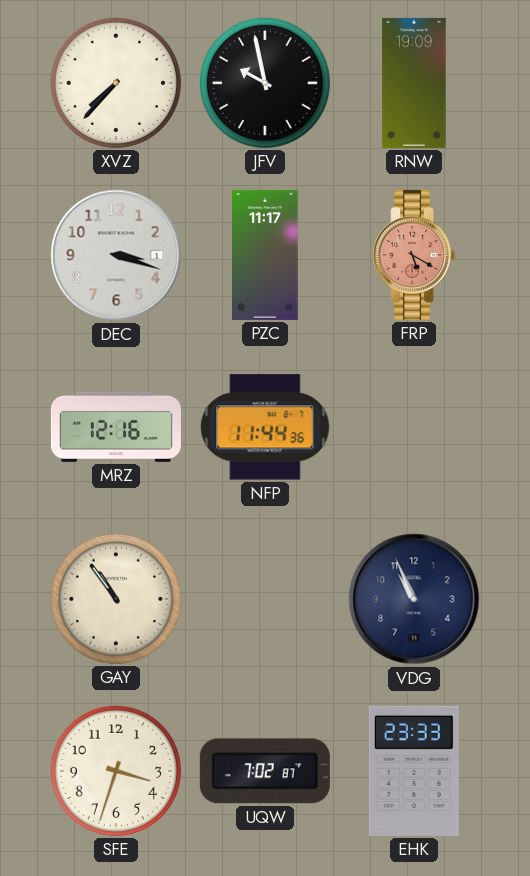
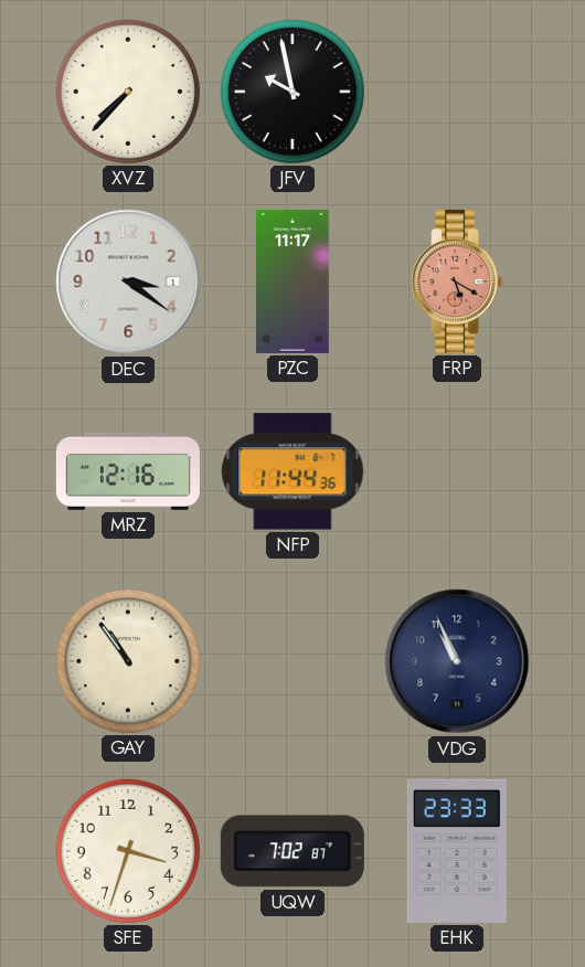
RNW: 19:09 -> none (414, 83)
DEC: 3:18 -> 3:21 (128, 281)
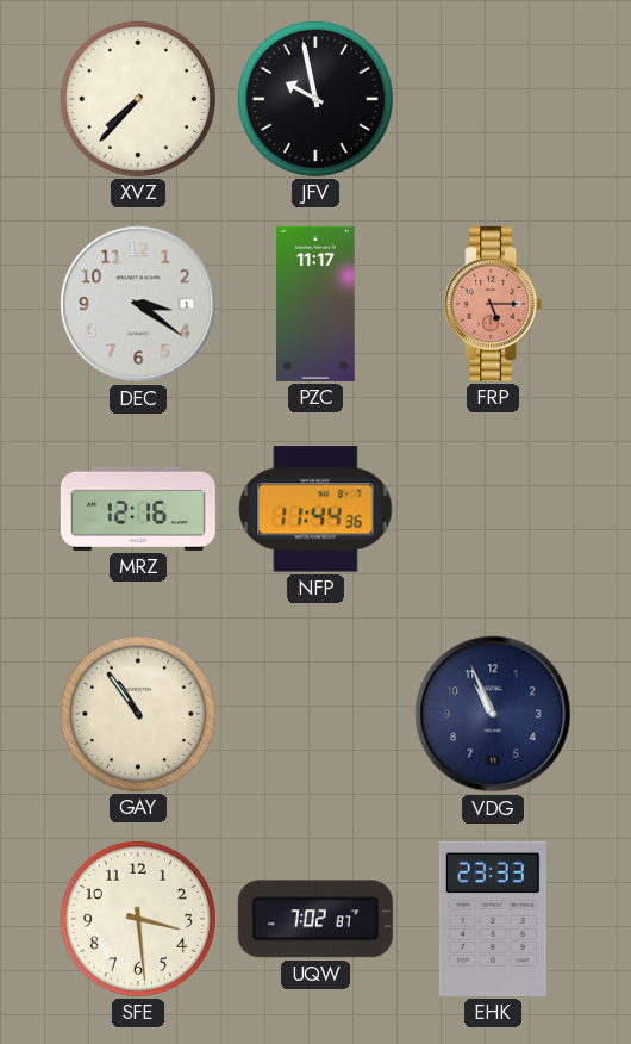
FRP: 5:20 -> 5:15 (493, 304)
SFE: 3:33 -> 3:29 (138, 919)
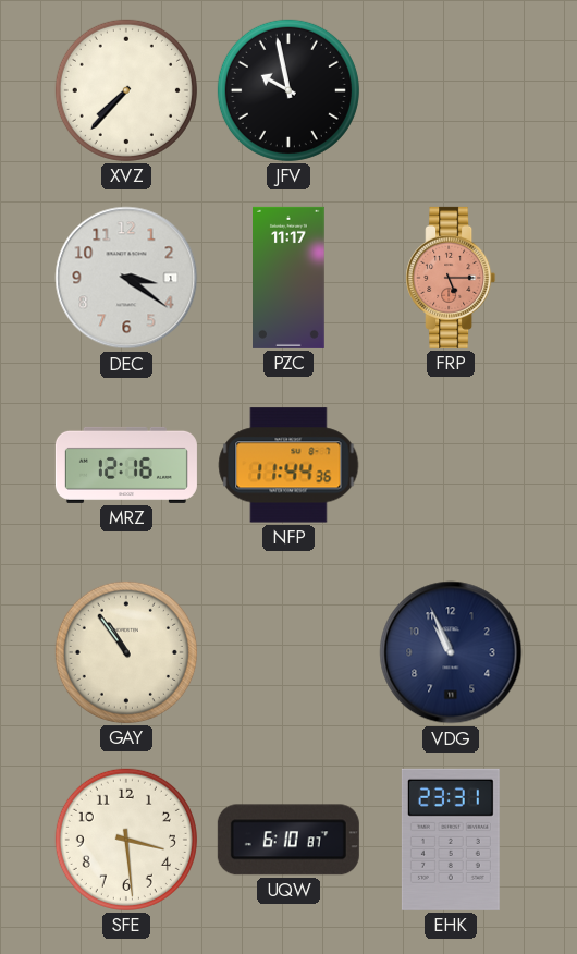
UQW: 7:02 -> 6:10 (288, 840)
EHK: 23:33 -> 23:31 (451, 840)
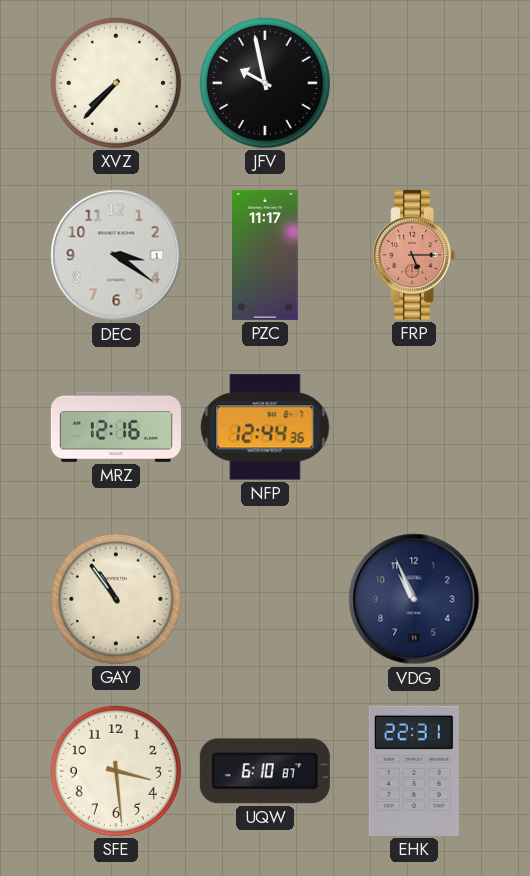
NFP: 11:44 -> 12:44 (265, 427)
EHK: 23:31 -> 22:31 (414, 771)
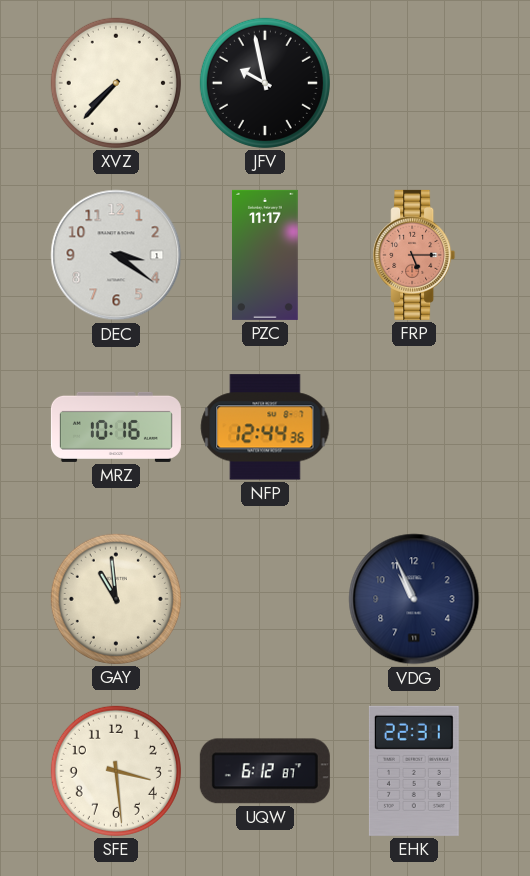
MRZ: 12:16 -> 10:16 (116, 427)
GAY: 10:54 -> 10:59 (116, 599)
UQW: 6:10 -> 6:12 (265, 771)
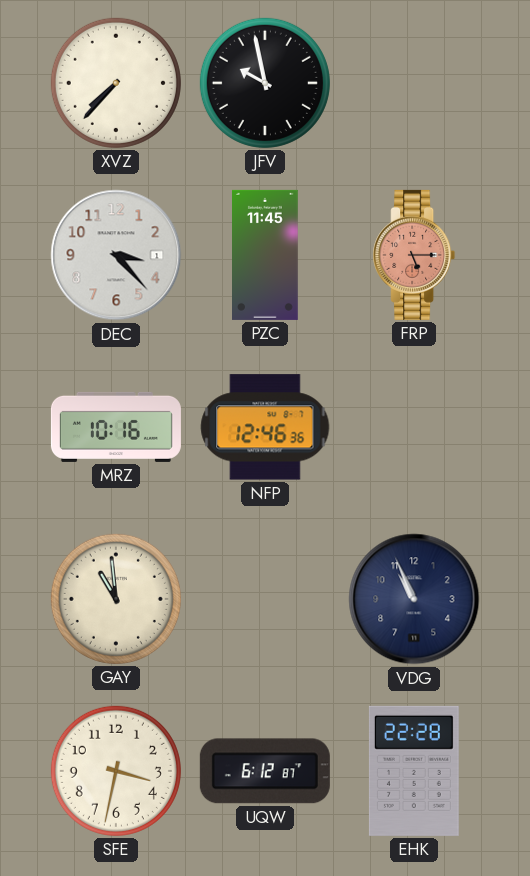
DEC: 3:21 -> 3:23 (116, 255)
PZC: 11:17 -> 11:45 (266, 255)
NFP: 12:44 -> 12:46 (265, 427)
SFE: 3:29 -> 3:32 (116, 771)
EHK: 22:31 -> 22:28 (414, 771)
